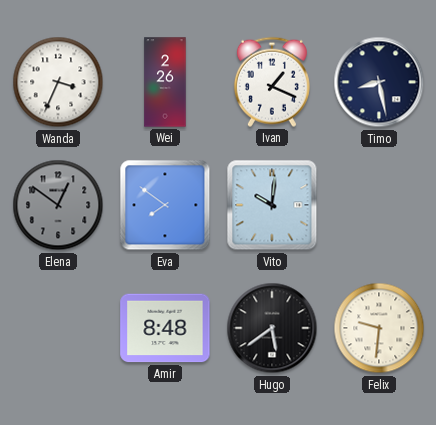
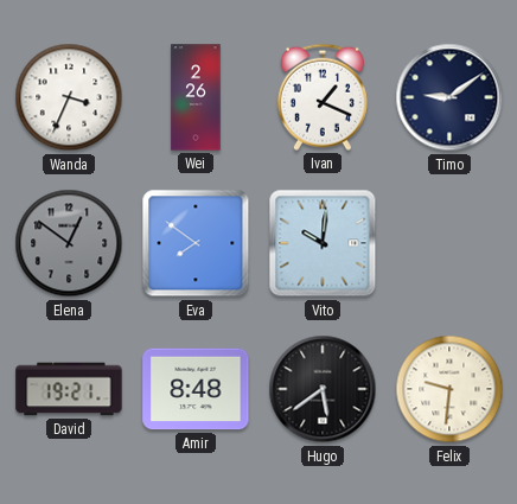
Timo: 8:28 -> 9:09 (449, 97)
David: none -> 19:21 (69, 389)
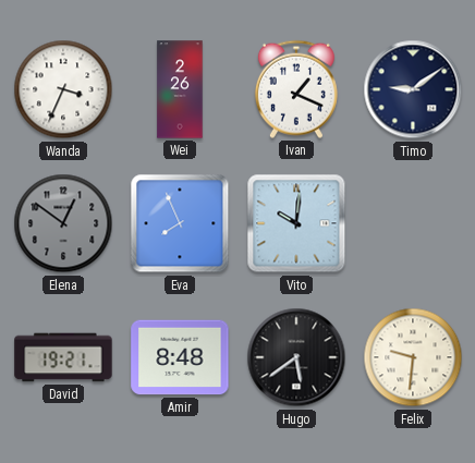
Eva: 7:51 -> 7:56 (180, 223)
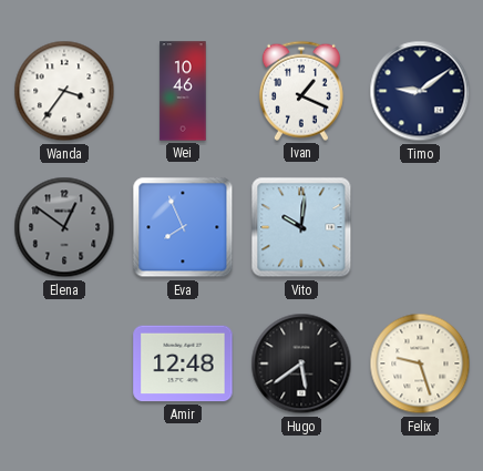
Wanda: 3:34 -> 3:36 (64, 91)
Wei: 2:26 -> 10:46 (183, 91)
David: 19:21 -> none (63, 357)
Amir: 8:48 -> 12:48 (183, 364)
Felix: 9:31 -> 9:27 (420, 364)
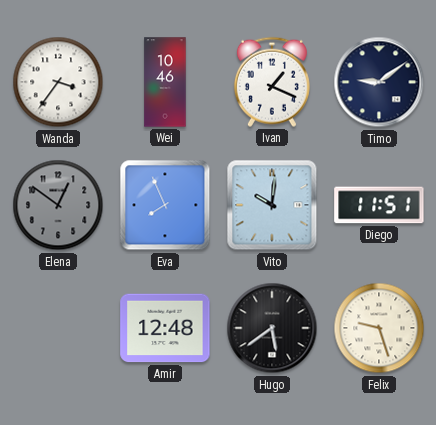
Diego: none -> 11:51 (379, 205)
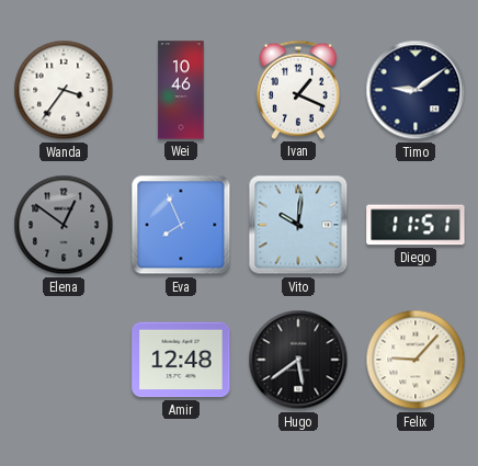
Felix: 9:27 -> 9:07 (416, 360)
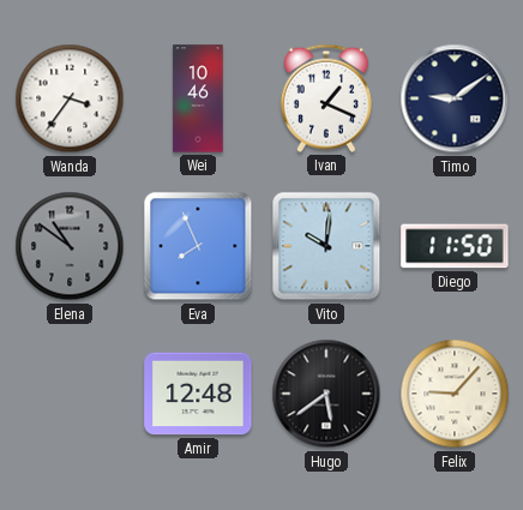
Elena: 12:51 -> 10:51 (70, 246)
Diego: 11:51 -> 11:50 (455, 246)
